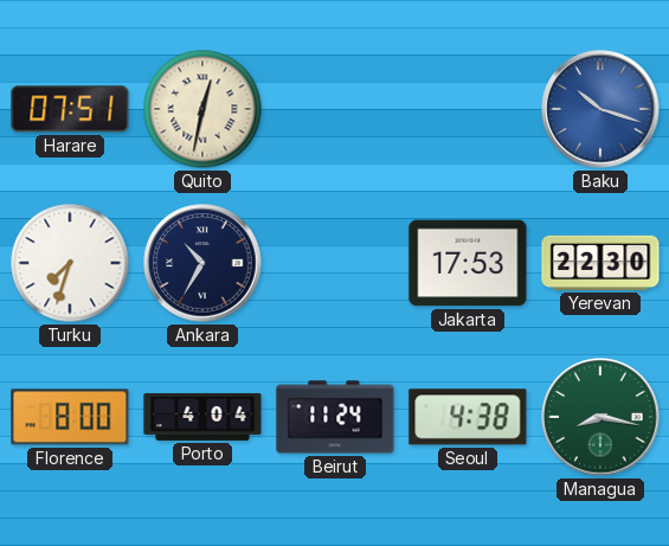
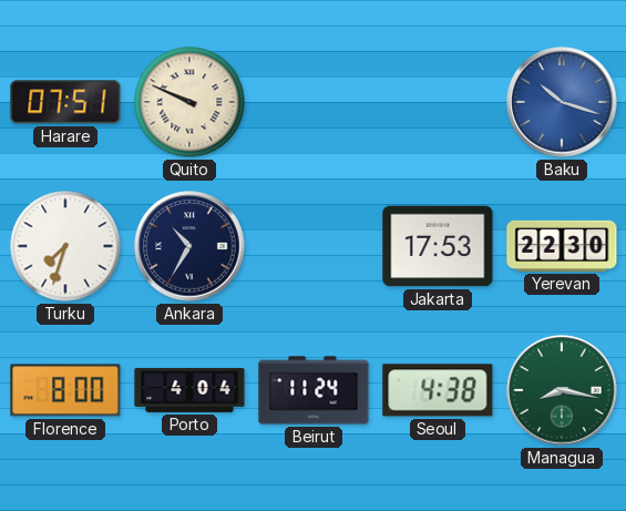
Quito: 12:32 -> 9:49 (189, 102)
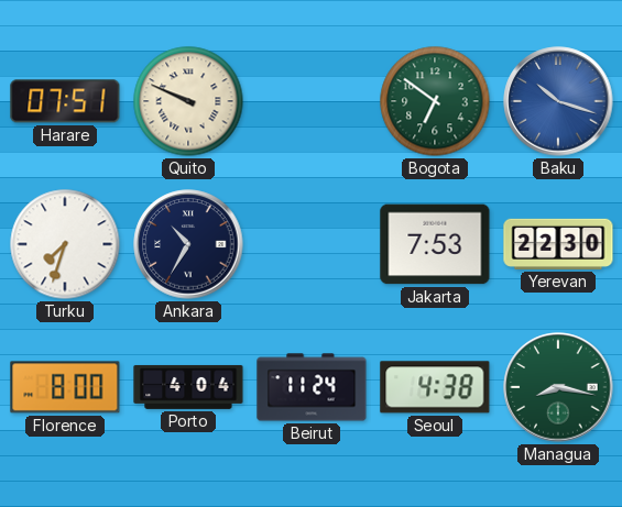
Bogota: none -> 6:51 (435, 101)
Jakarta: 17:53 -> 7:53 (435, 244)
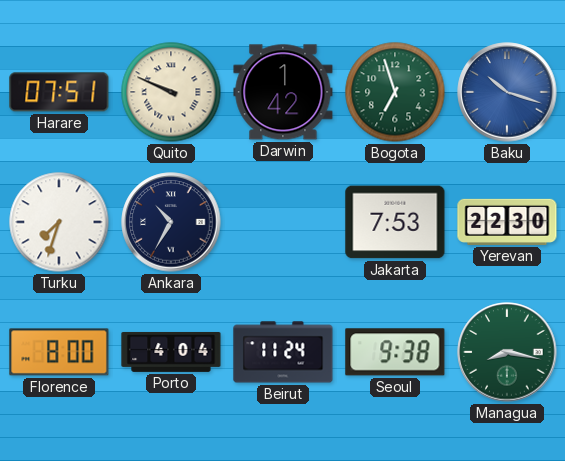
Darwin: none -> 1:42 (283, 92)
Bogota: 6:51 -> 6:57 (395, 92)
Seoul: 4:38 -> 9:38 (395, 352)
